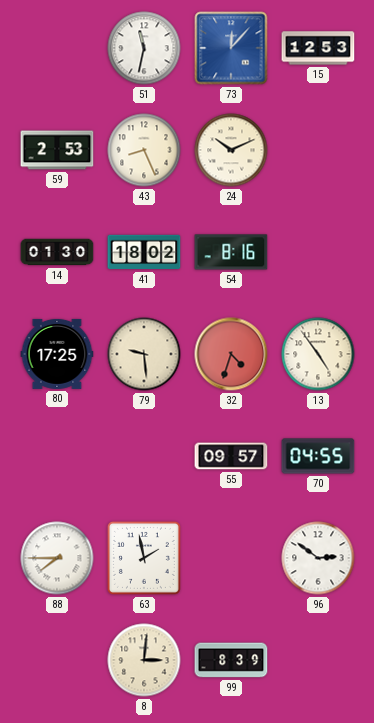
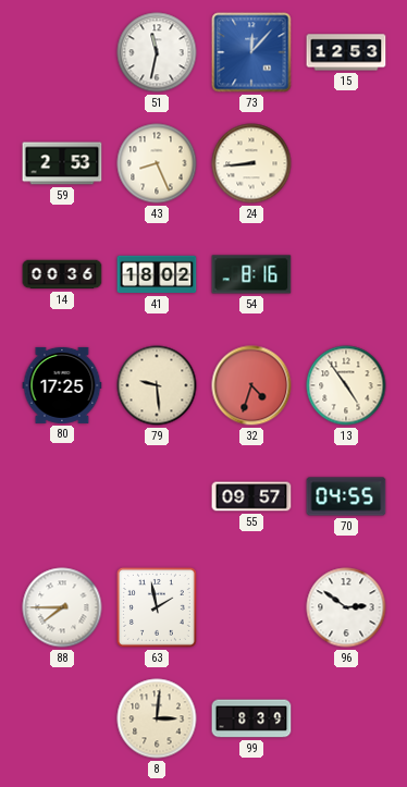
24: 10:11 -> 8:44 (251, 163)
14: 01:30 -> 00:36 (62, 274)
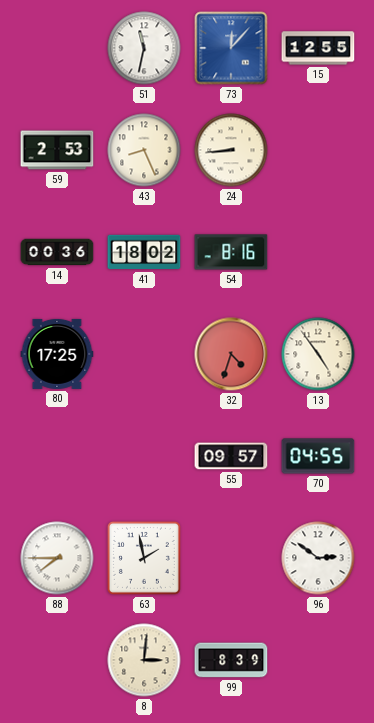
15: 12:53 -> 12:55 (318, 48)
79: 9:29 -> none (157, 385)
